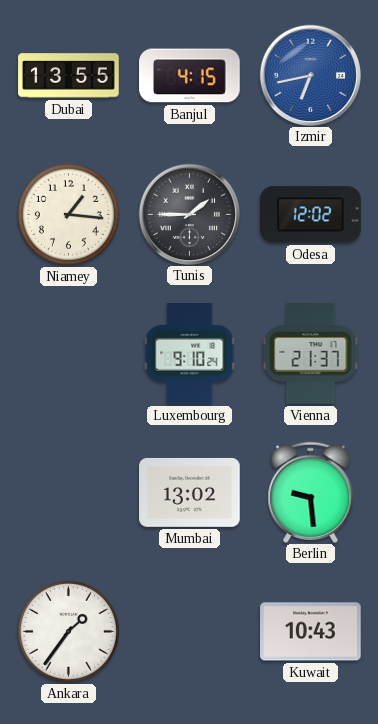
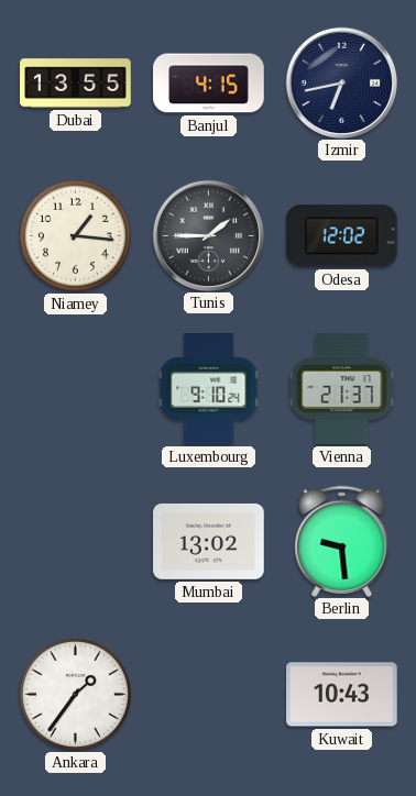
Izmir dial: blue -> navy (341, 82)
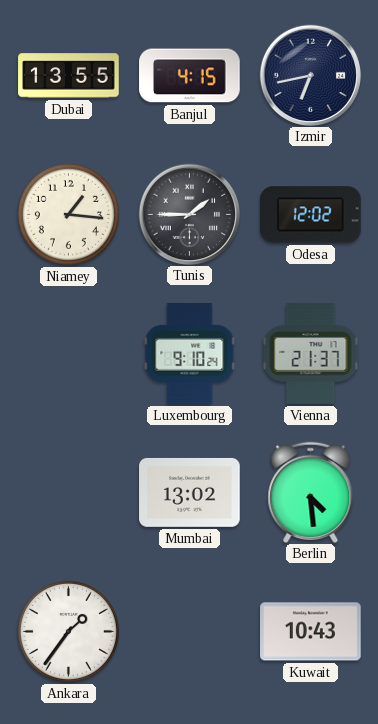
Berlin: 9:29 -> 4:29 (311, 492)
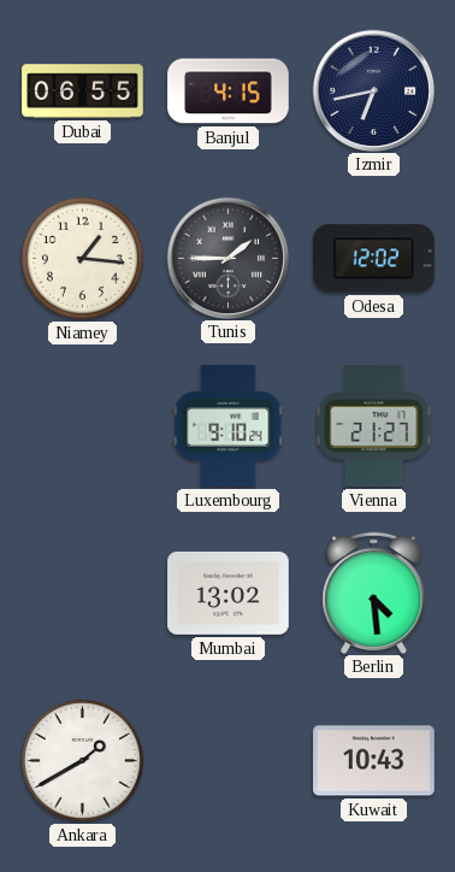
Dubai: 13:55 -> 06:55 (83, 92)
Vienna: 21:37 -> 21:27 (374, 426)
Ankara: 1:36 -> 1:40 (82, 760)
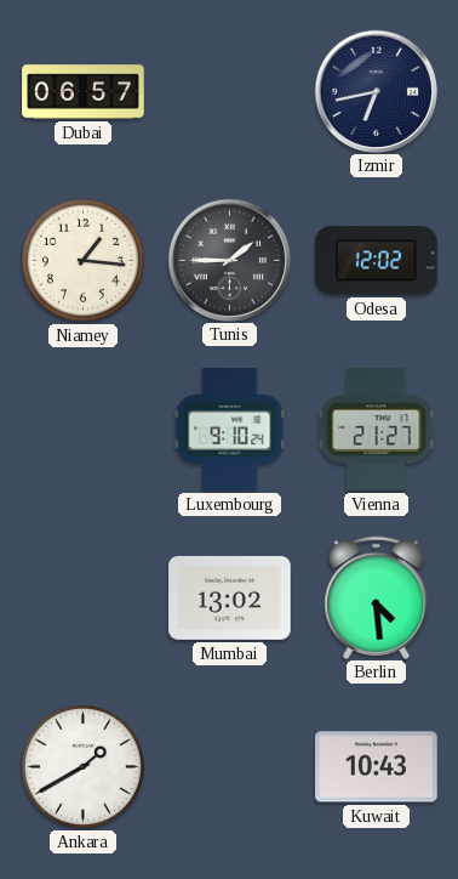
Dubai: 06:55 -> 06:57 (84, 92)
Banjul: 4:15 -> none (229, 92)
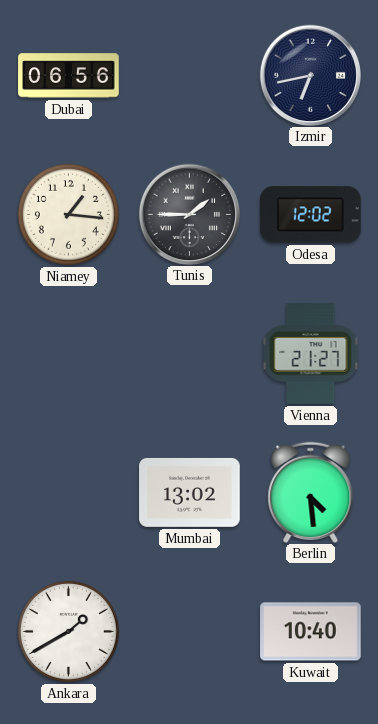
Dubai: 06:57 -> 06:56 (69, 76)
Luxembourg: 9:10 -> none (230, 430)
Kuwait: 10:43 -> 10:40 (311, 632)
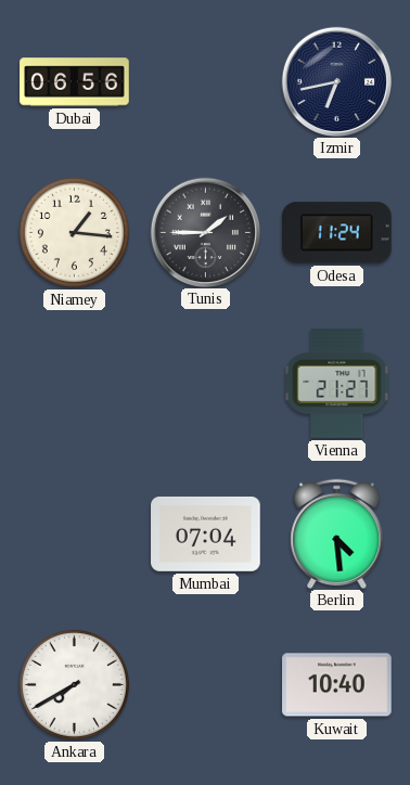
Odesa: 12:02 -> 11:24 (337, 233)
Mumbai: 13:02 -> 07:04 (206, 533)
Ankara: 1:40 -> 7:40 (74, 684)
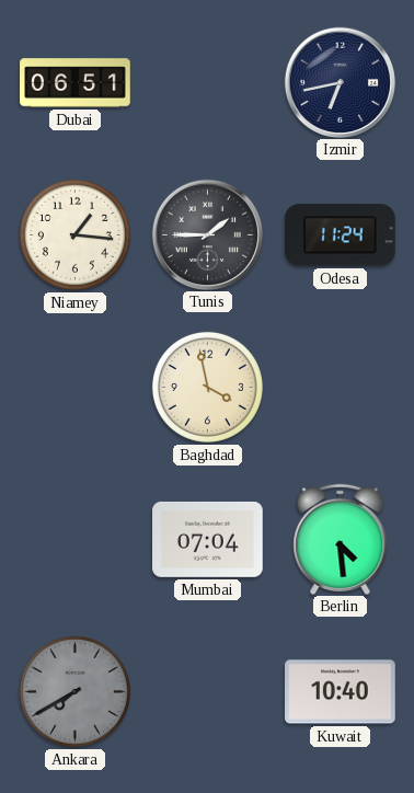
Dubai: 06:56 -> 06:51 (76, 83)
Baghdad: none -> 3:58 (207, 387)
Vienna: 21:27 -> none (337, 384)
Ankara dial: white -> grey (74, 691)
